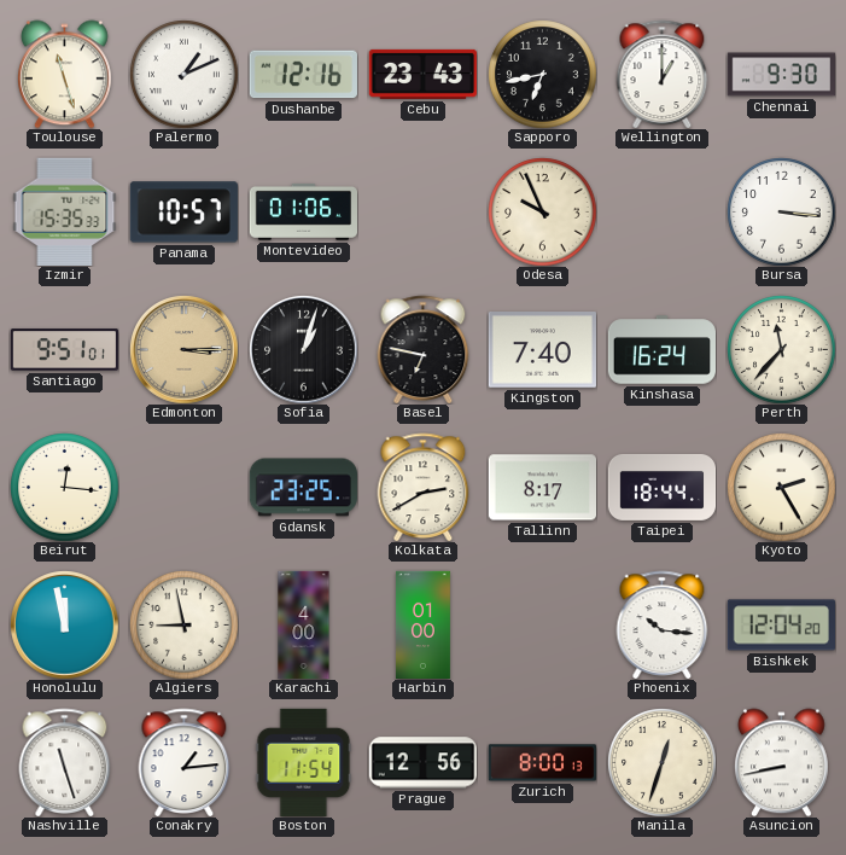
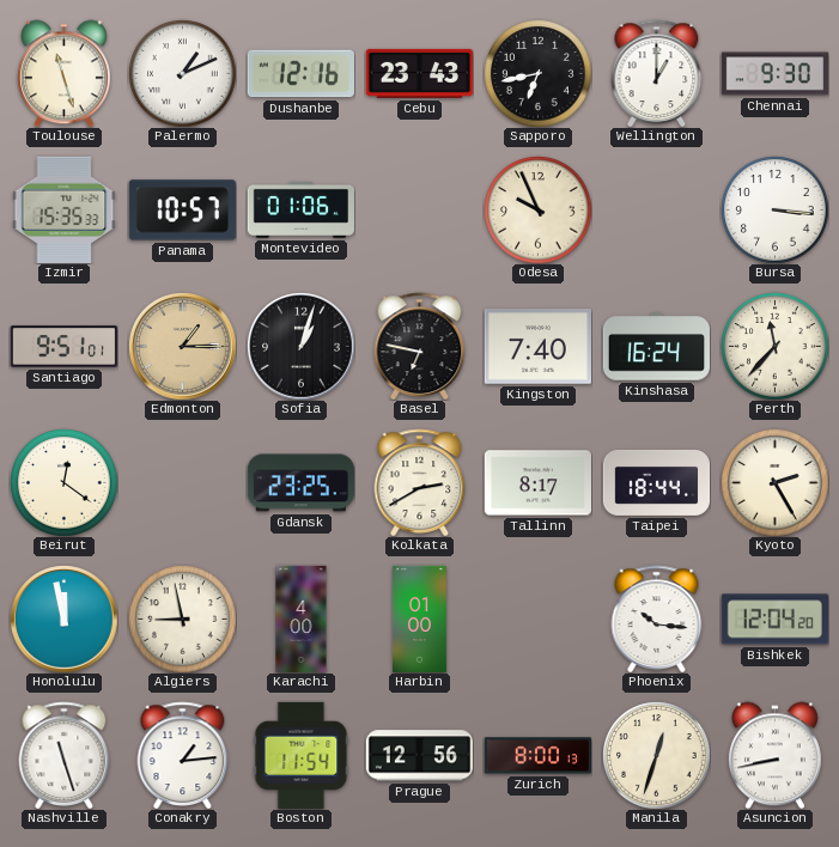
Edmonton: 3:15 -> 1:15 (182, 346)
Beirut: 12:16 -> 12:21 (63, 482)
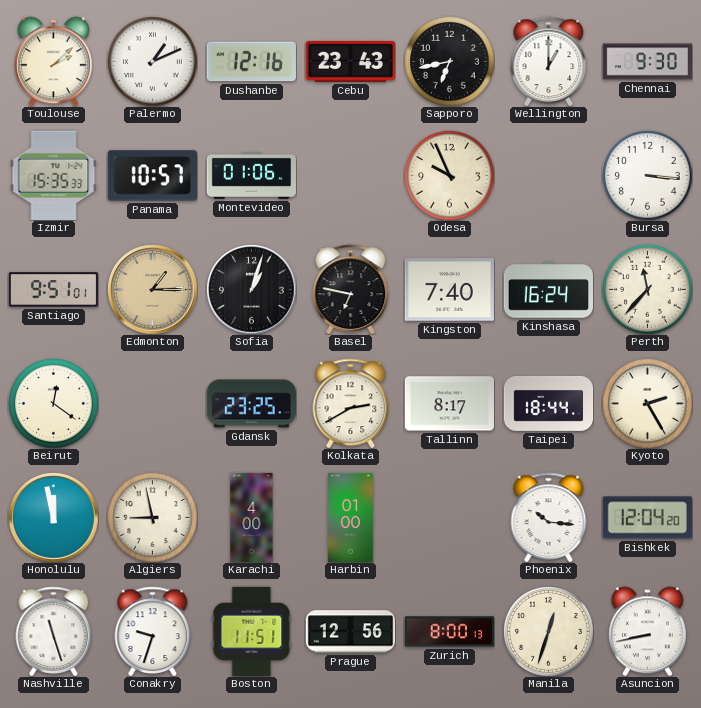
Toulouse: 11:27 -> 2:08 (53, 61)
Conakry: 1:14 -> 9:33 (153, 631)
Boston: 11:54 -> 11:51 (252, 631)
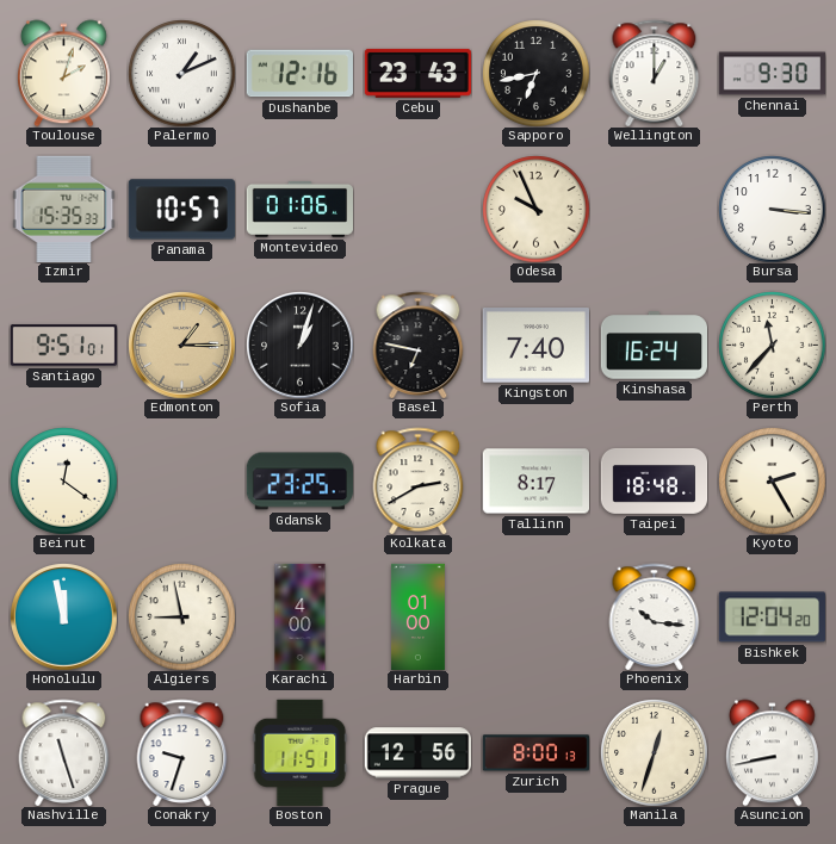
Toulouse: 2:08 -> 2:03 (63, 73)
Taipei: 18:44 -> 18:48 (654, 482)
